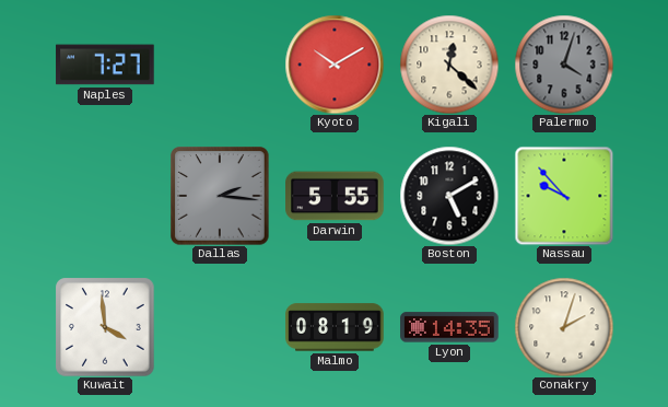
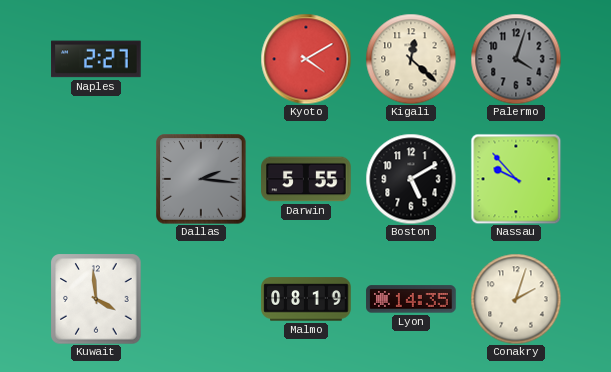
Naples: 7:27 -> 2:27 (96, 59)
Kyoto: 10:10 -> 4:10 (306, 59)
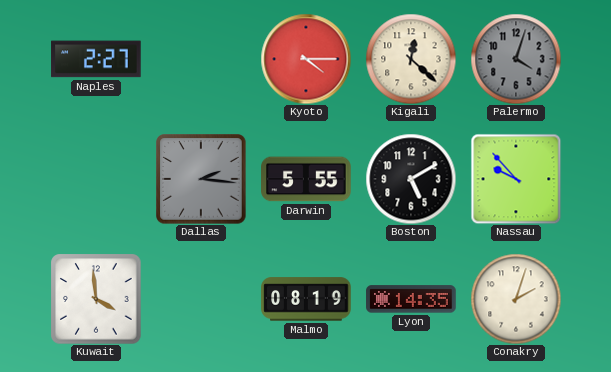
Kyoto: 4:10 -> 4:15 (306, 59)
